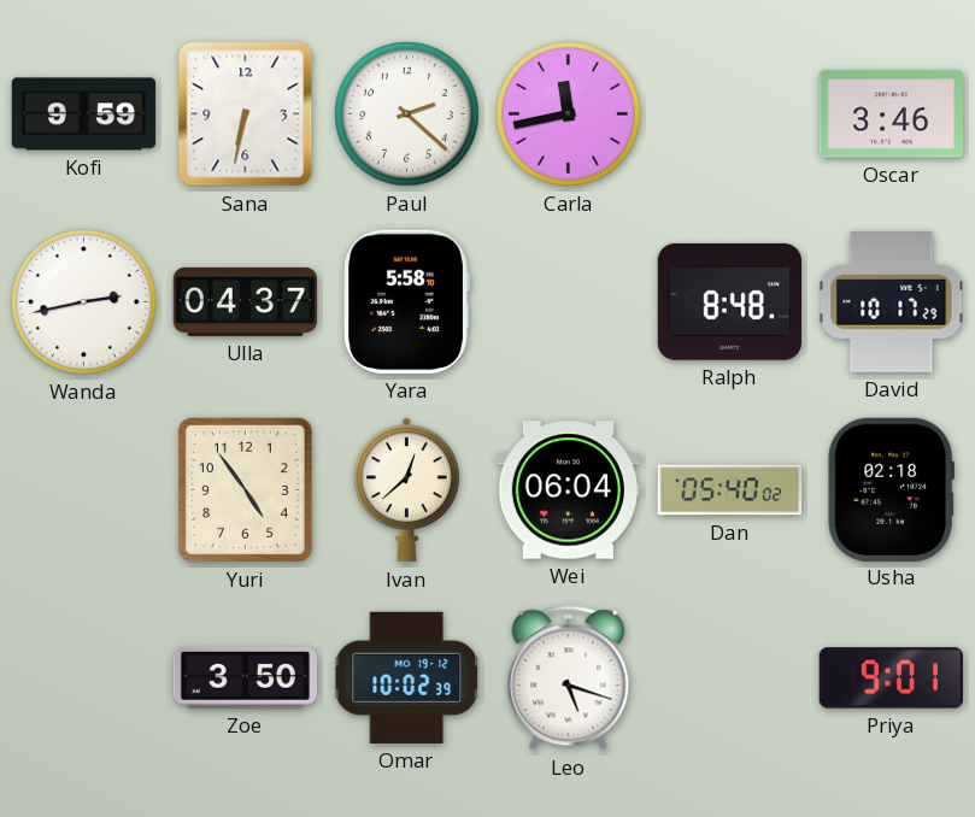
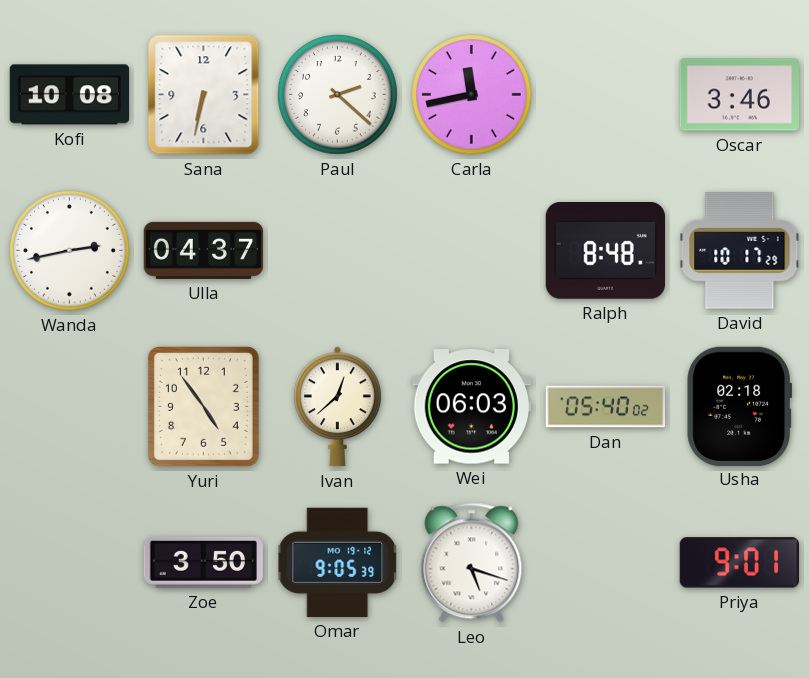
Kofi: 9:59 -> 10:08 (70, 95)
Yara: 5:58 -> none (406, 301)
Wei: 06:04 -> 06:03 (471, 407)
Omar: 10:02 -> 9:05 (338, 562)
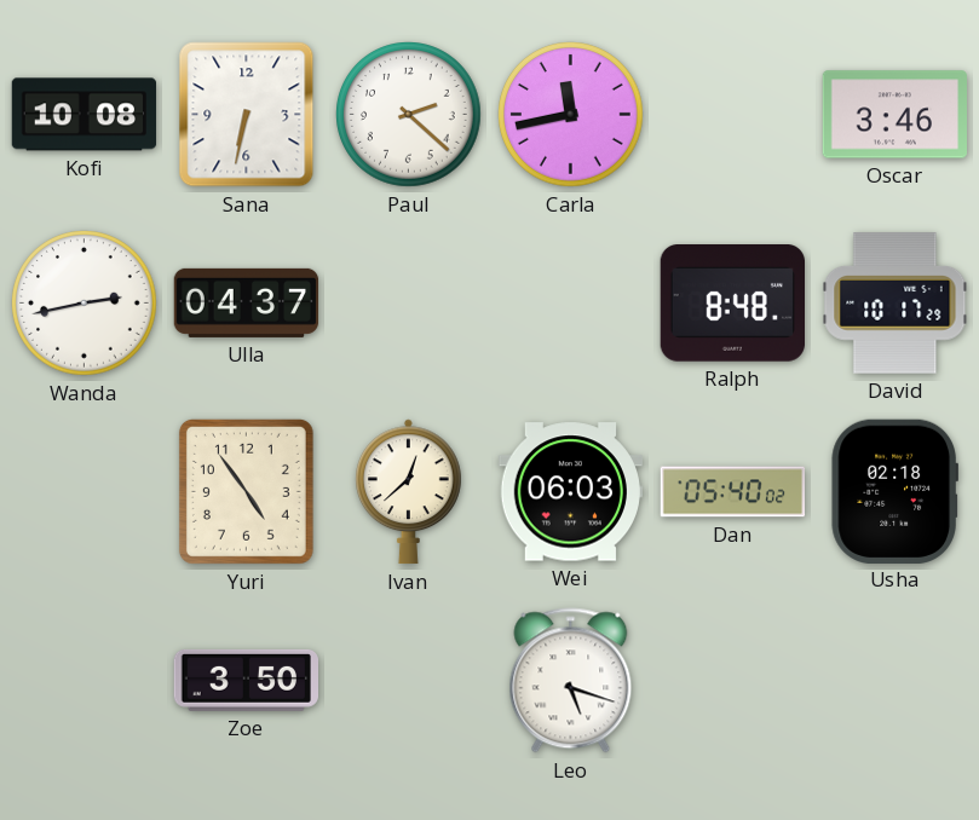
Omar: 9:05 -> none (338, 562)
Priya: 9:01 -> none (739, 563)
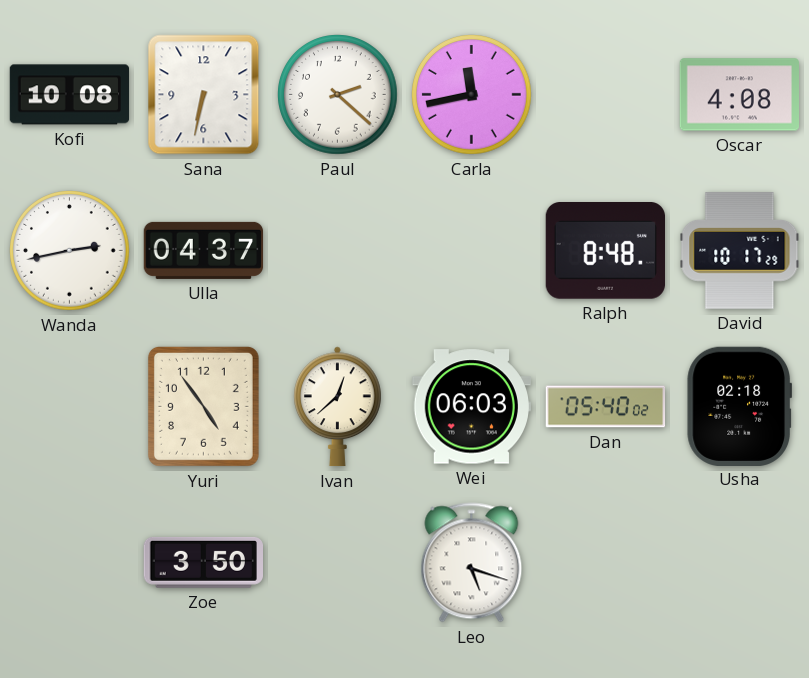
Oscar: 3:46 -> 4:08 (740, 95)
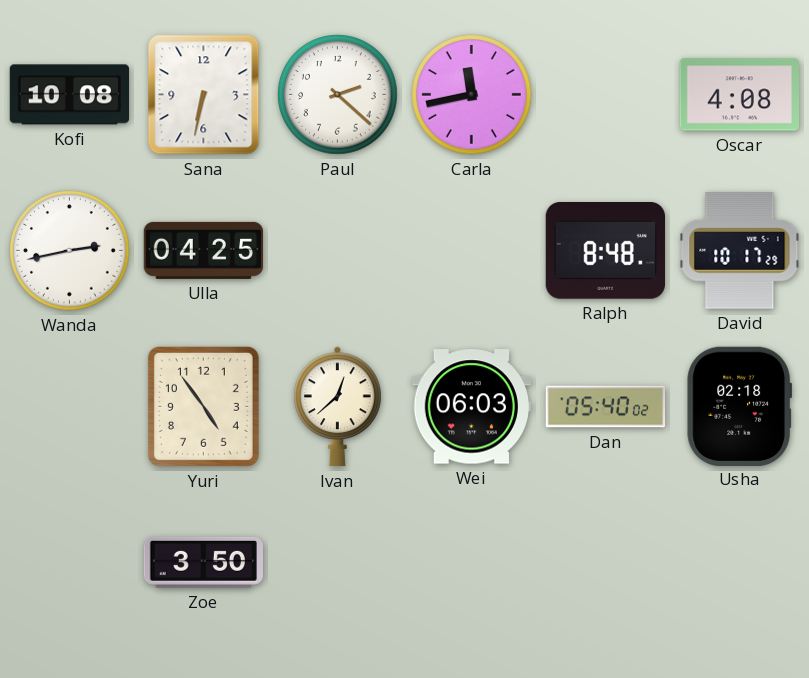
Ulla: 04:37 -> 04:25 (204, 250)
Leo: 5:18 -> none (472, 563)
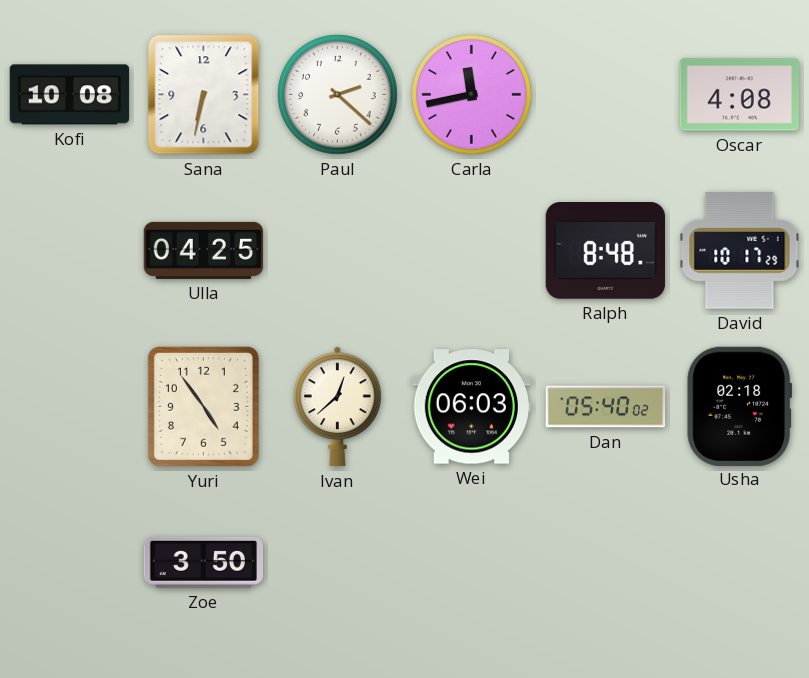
Wanda: 2:43 -> none (70, 251)
